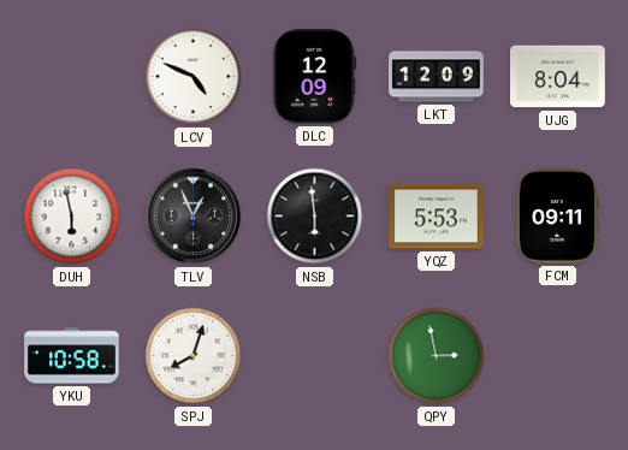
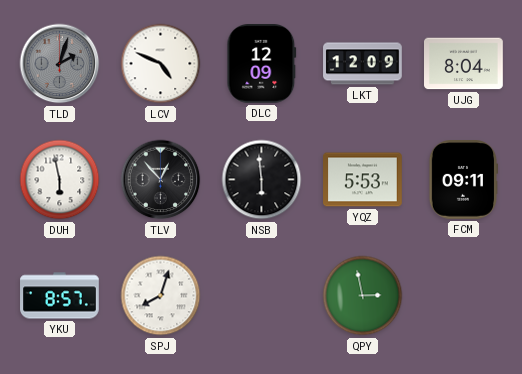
TLD: none -> 2:03 (60, 64)
TLV: 12:56 -> 12:53 (161, 180)
YKU: 10:58 -> 8:57 (60, 296)
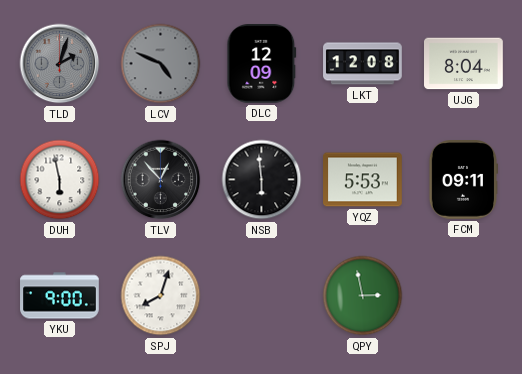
LCV dial: white -> grey (161, 64)
LKT: 12:09 -> 12:08 (363, 64)
YKU: 8:57 -> 9:00 (60, 296)
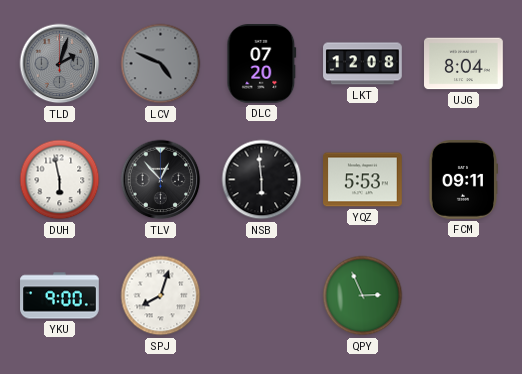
DLC: 12:09 -> 07:20 (262, 64)
QPY: 2:58 -> 2:56 (363, 296)
